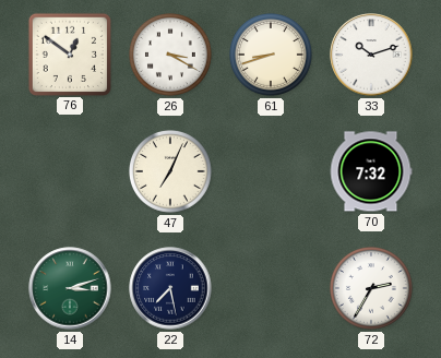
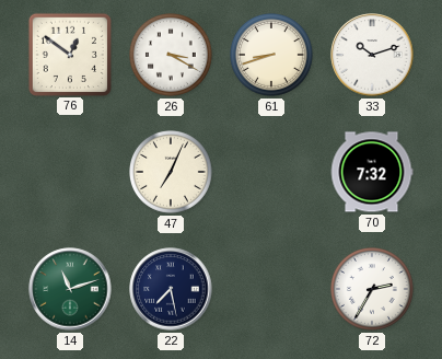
14: 3:12 -> 11:12 (70, 289)
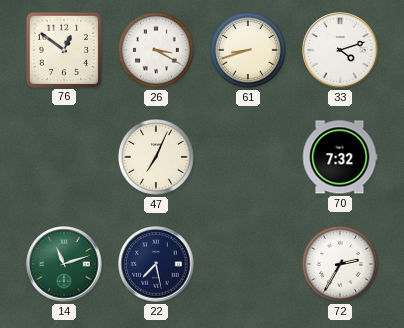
33: 10:12 -> 4:12 (340, 50)
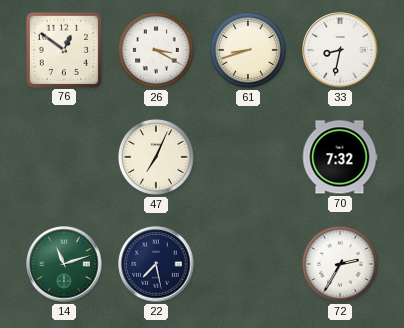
33: 4:12 -> 8:32 (340, 50)
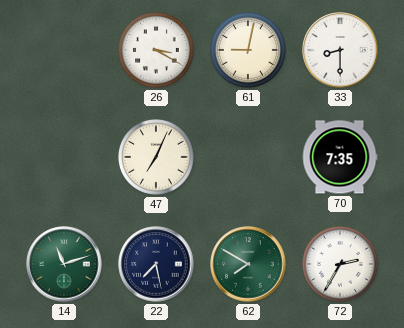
76: 12:51 -> none (63, 49)
61: 8:42 -> 9:02 (249, 51)
33: 8:32 -> 8:30 (340, 50)
70: 7:32 -> 7:35 (340, 157)
62: none -> 7:50 (248, 264)
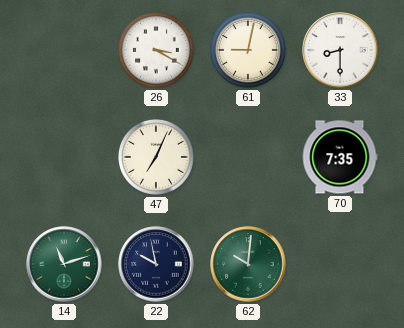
22: 7:28 -> 9:58 (156, 264)
62: 7:50 -> 10:01 (248, 264)
72: 2:35 -> none (341, 265)
